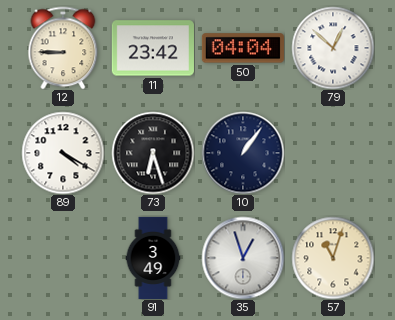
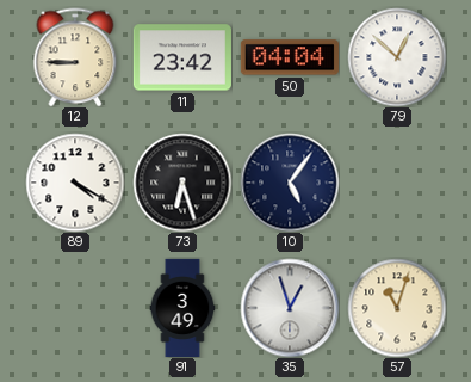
10: 1:06 -> 5:06 (290, 183)
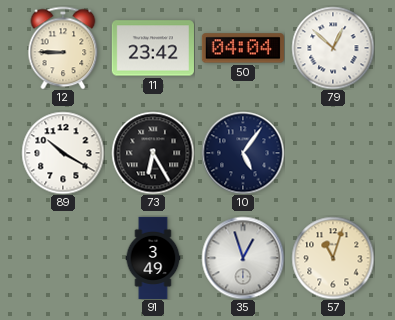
89: 4:20 -> 10:20 (63, 153)
73: 6:27 -> 6:25 (153, 153)
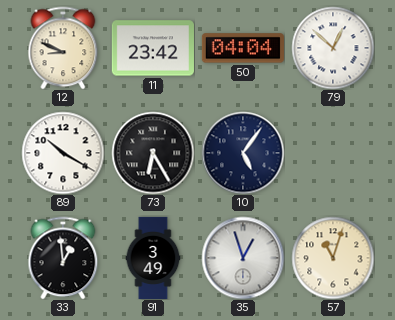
12: 8:45 -> 8:49 (63, 48)
33: none -> 12:59 (63, 258)
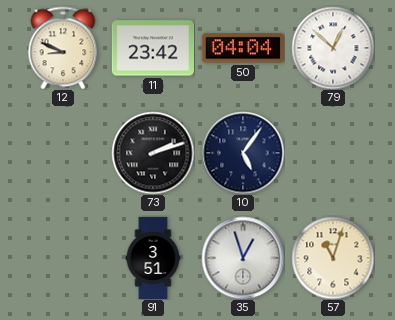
89: 10:20 -> none (63, 153)
73: 6:25 -> 2:12 (153, 153)
33: 12:59 -> none (63, 258)
91: 3:49 -> 3:51 (153, 257)
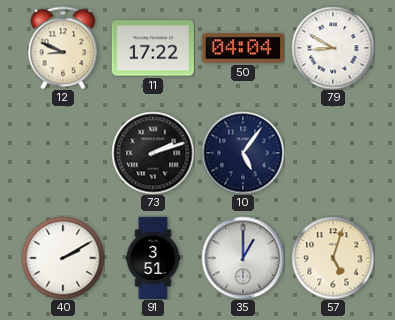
11: 23:42 -> 17:22 (153, 48)
79: 12:52 -> 8:50 (333, 48)
40: none -> 2:10 (63, 258)
35: 12:57 -> 1:00 (243, 258)
57: 11:03 -> 5:03 (333, 258)
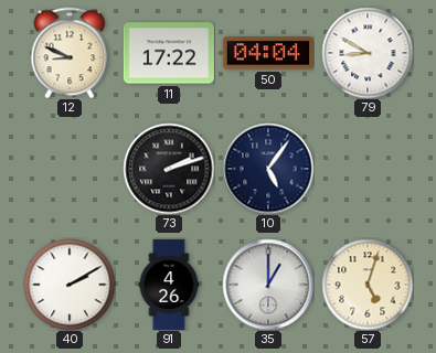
91: 3:51 -> 4:26 (169, 284)
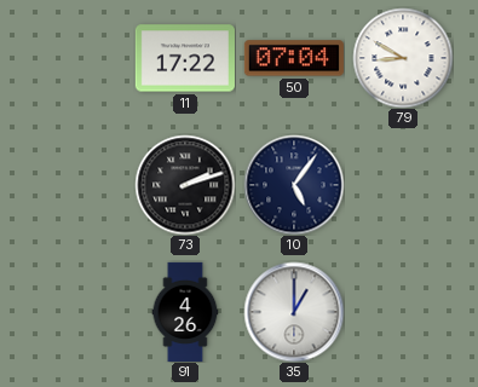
12: 8:49 -> none (70, 53)
50: 04:04 -> 07:04 (294, 58)
40: 2:10 -> none (70, 285)
57: 5:03 -> none (368, 285)
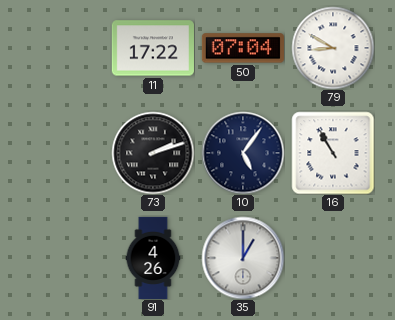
16: none -> 10:55 (333, 153)
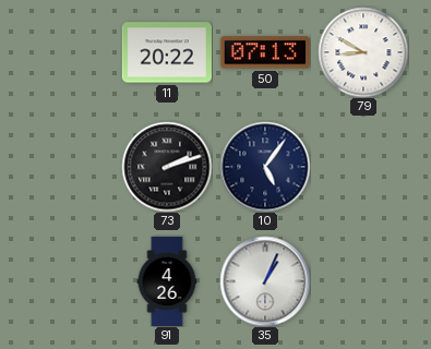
11: 17:22 -> 20:22 (167, 52)
50: 07:04 -> 07:13 (265, 52)
16: 10:55 -> none (333, 153)
35: 1:00 -> 1:04 (265, 281)
